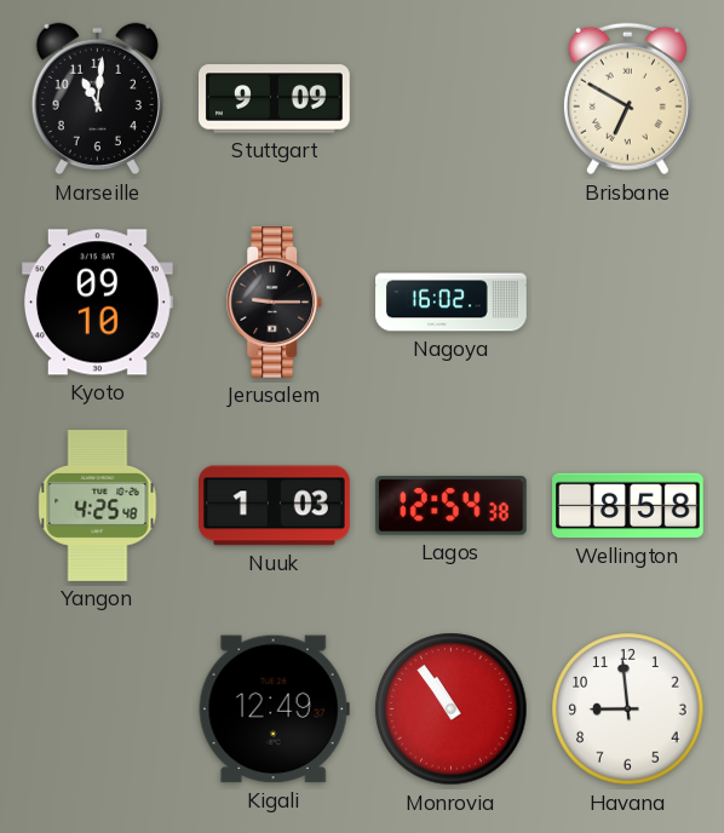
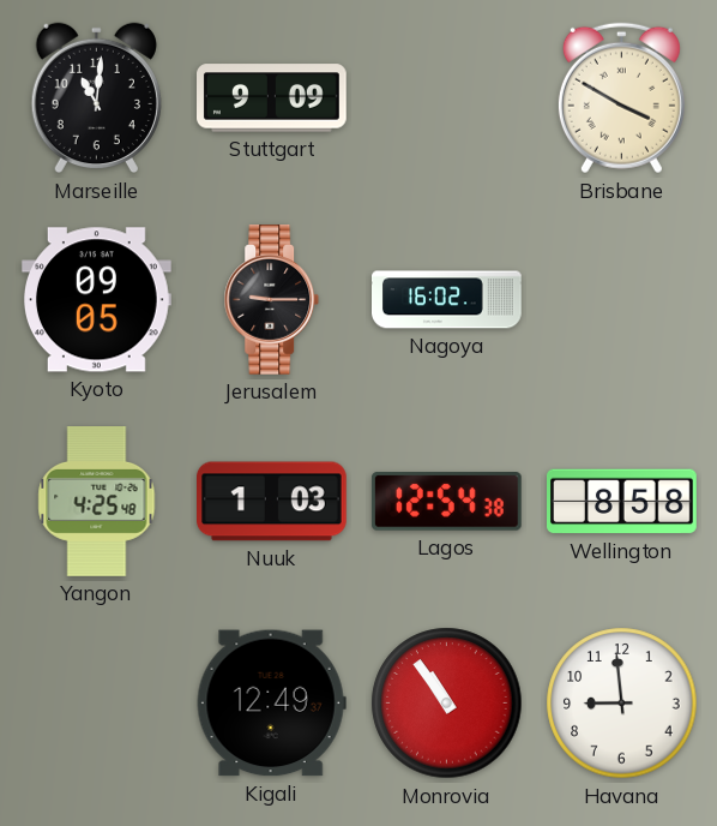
Brisbane: 6:50 -> 3:50 (621, 98)
Kyoto: 09:10 -> 09:05 (96, 300)
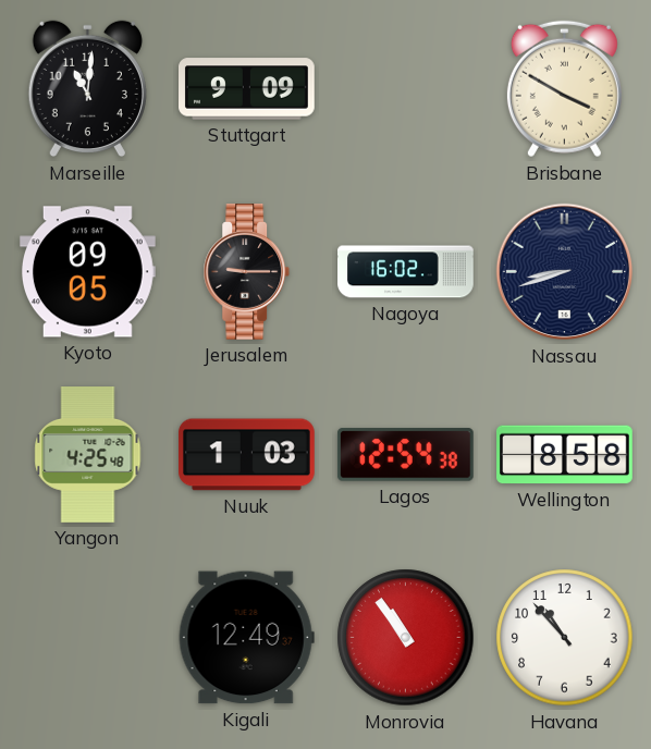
Nassau: none -> 8:42 (565, 272)
Havana: 8:59 -> 10:53 (565, 638)
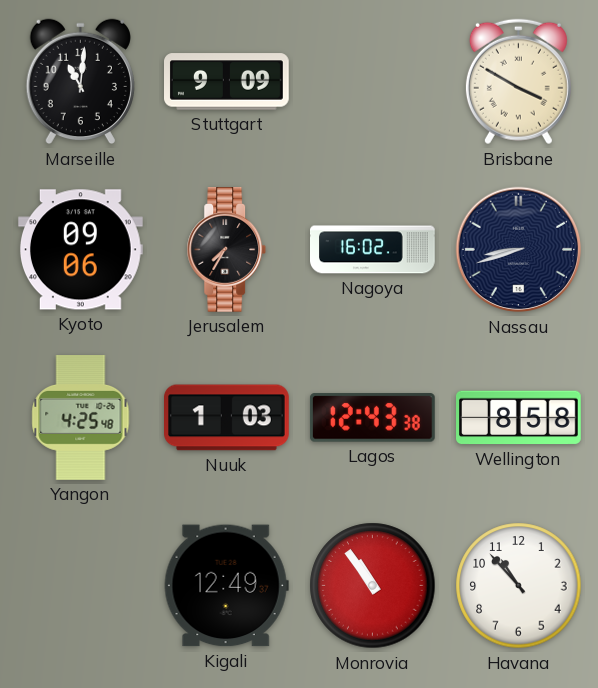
Kyoto: 09:05 -> 09:06 (80, 250)
Jerusalem: 9:15 -> 7:35 (227, 250)
Lagos: 12:54 -> 12:43 (372, 418)
